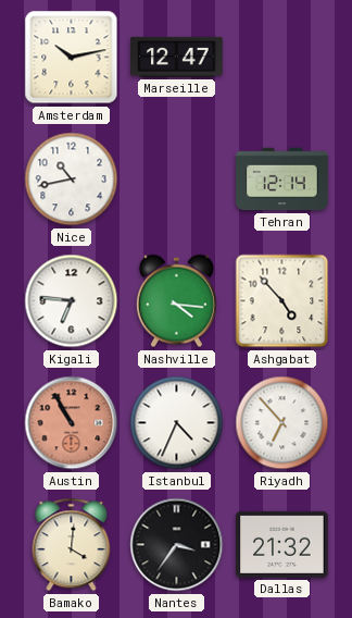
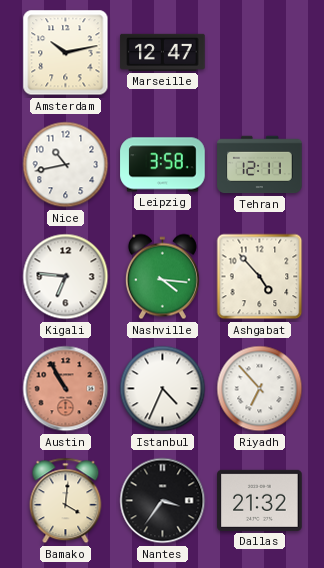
Leipzig: none -> 3:58 (163, 165)
Tehran: 12:14 -> 12:11 (260, 165)
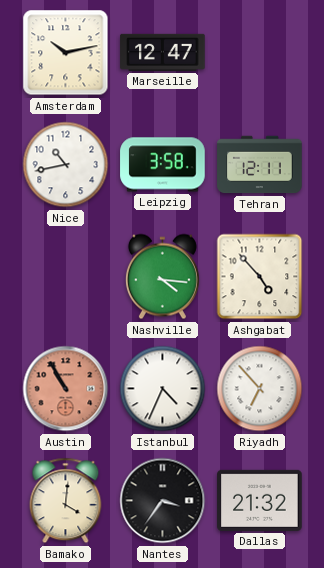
Kigali: 6:46 -> none (66, 277)
